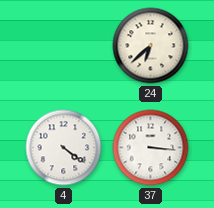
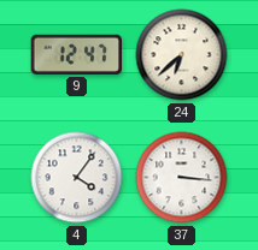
9: none -> 12:47 (77, 54)
4: 4:21 -> 4:06 (77, 178)
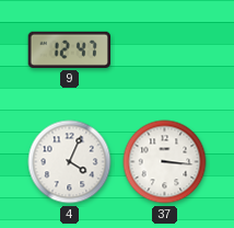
24: 6:38 -> none (182, 55)
4: 4:06 -> 4:04 (70, 162)
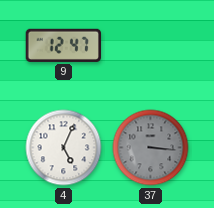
4: 4:04 -> 5:04 (64, 148)
37 dial: white -> grey (151, 148)
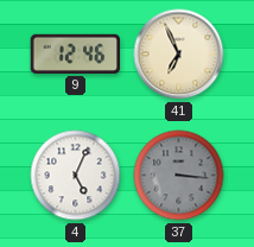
9: 12:47 -> 12:46 (76, 53)
41: none -> 6:56 (179, 55)
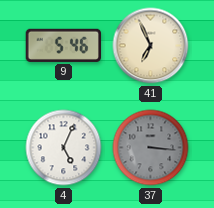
9: 12:46 -> 5:46 (64, 45)
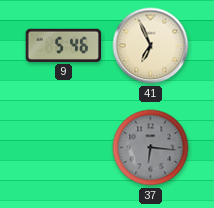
4: 5:04 -> none (64, 148)
37: 3:16 -> 6:16 (151, 148)
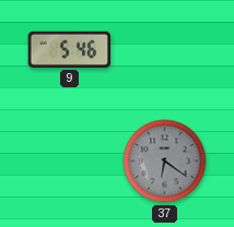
41: 6:56 -> none (151, 46)
37: 6:16 -> 6:21 (165, 162)
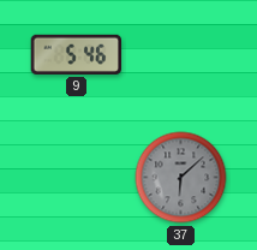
37: 6:21 -> 6:08 (181, 178)
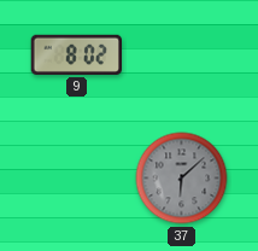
9: 5:46 -> 8:02 (77, 54)
